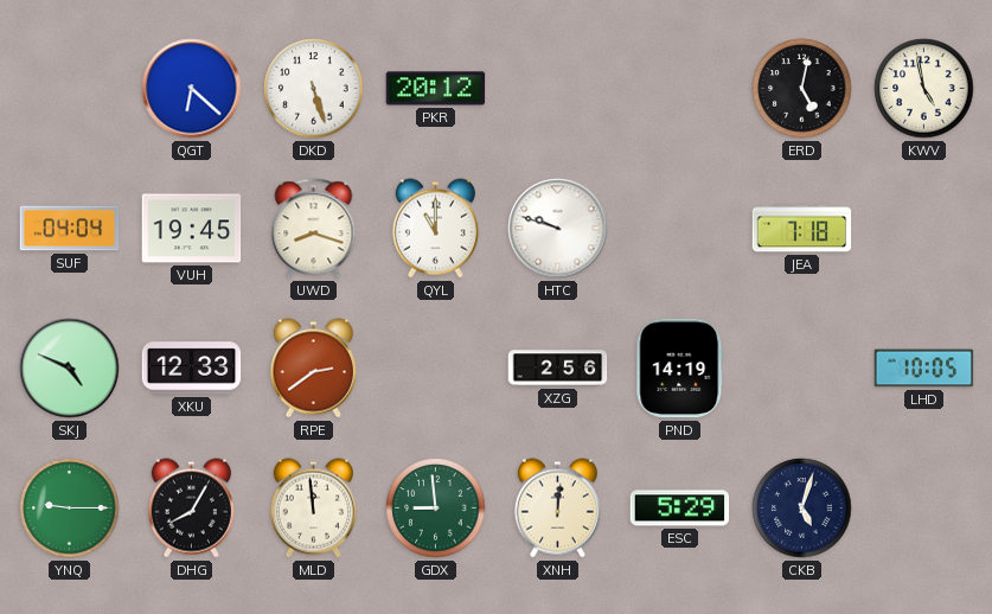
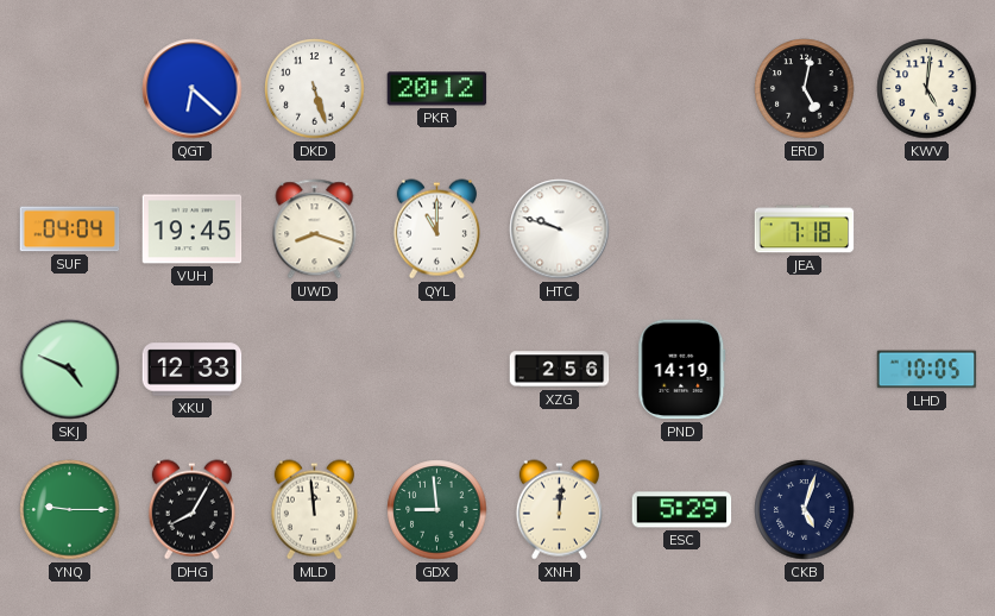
KWV: 4:58 -> 5:01 (927, 89)
RPE: 2:39 -> none (313, 369)
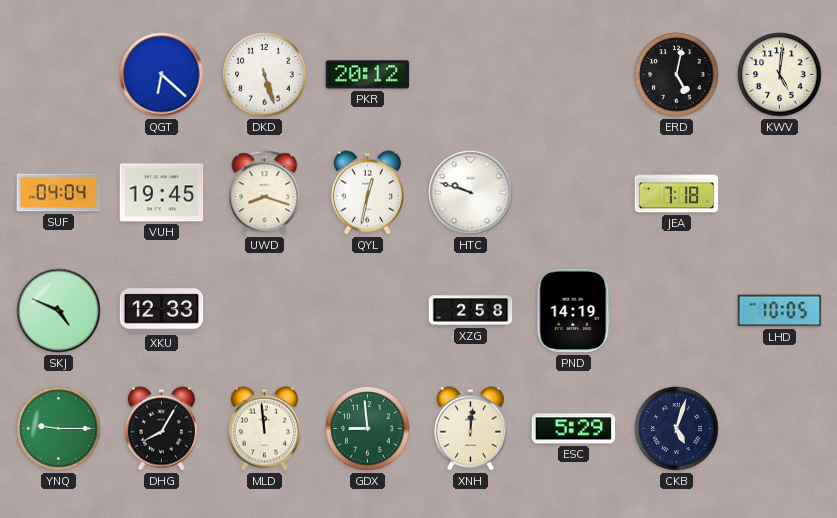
QYL: 11:00 -> 12:32 (367, 193)
XZG: 2:56 -> 2:58 (471, 311)
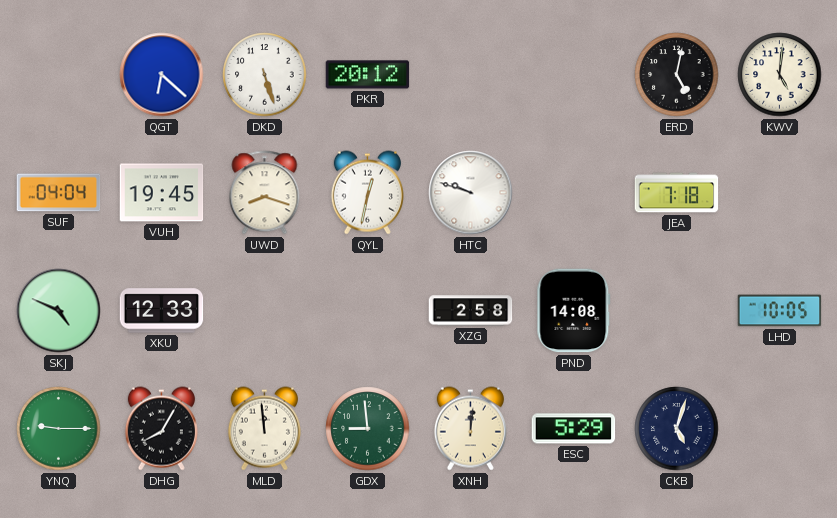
PND: 14:19 -> 14:08 (574, 311)
